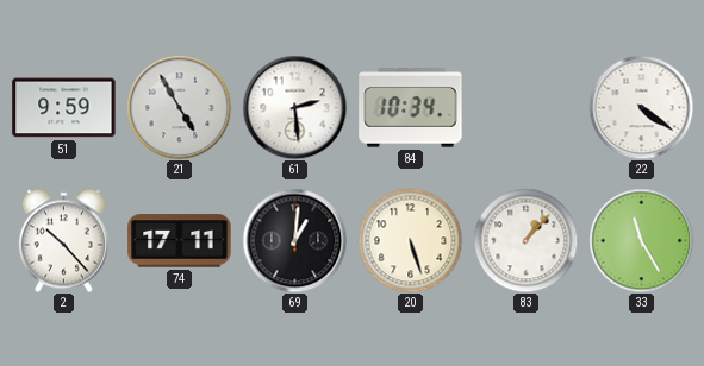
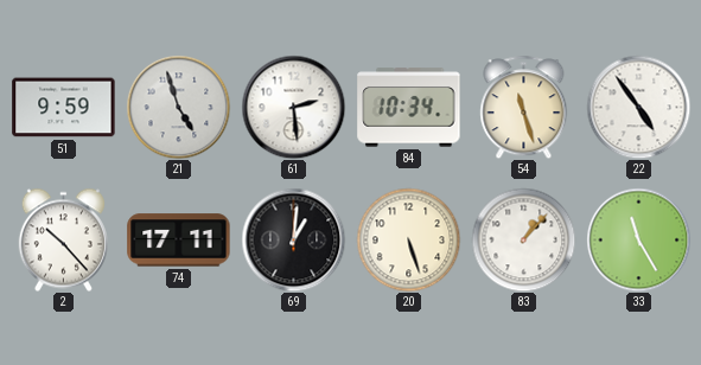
21: 4:55 -> 4:57 (178, 107)
54: none -> 11:27 (524, 107)
22: 4:21 -> 4:54 (638, 107)
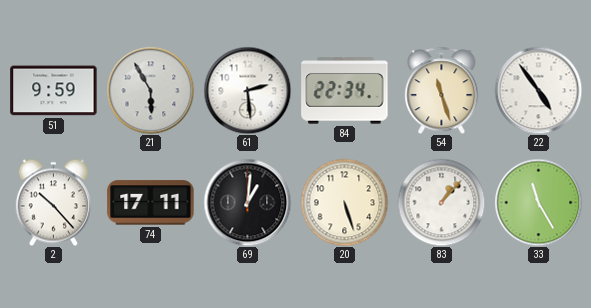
21: 4:57 -> 5:55 (150, 90)
84: 10:34 -> 22:34 (345, 91)
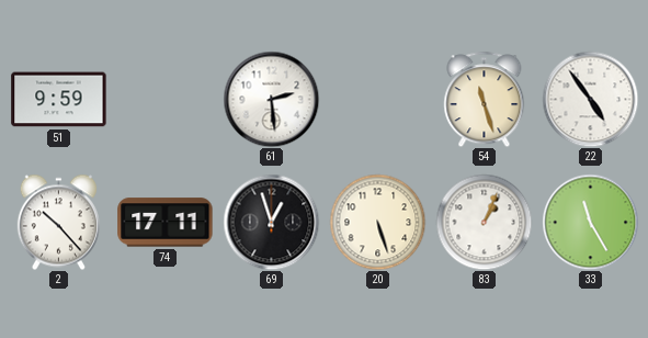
21: 5:55 -> none (150, 90)
84: 22:34 -> none (345, 91)
69: 1:01 -> 12:57 (271, 222)
83: 1:07 -> 1:04 (484, 222)
